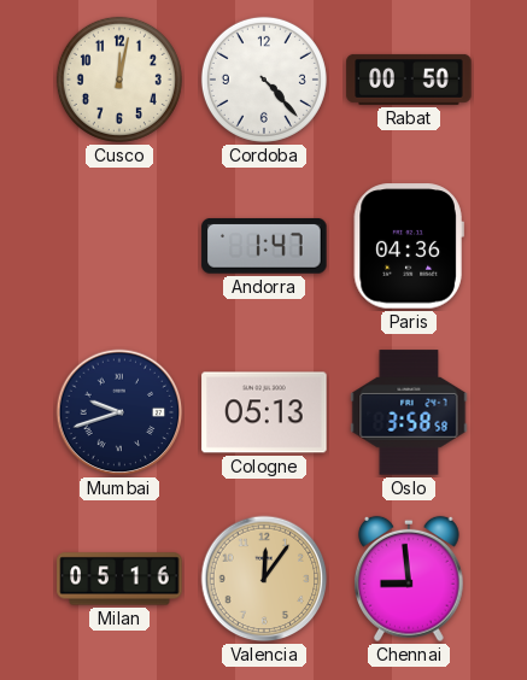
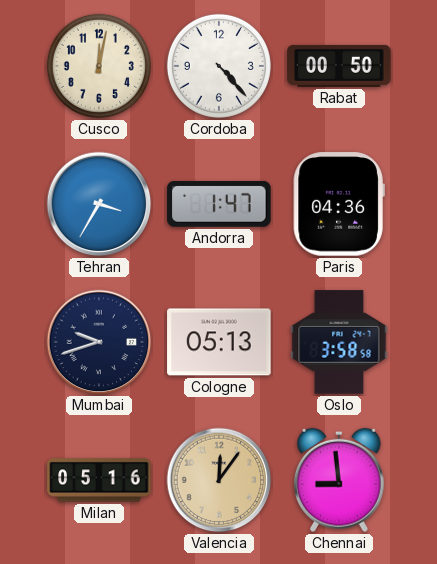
Tehran: none -> 3:35 (99, 204)
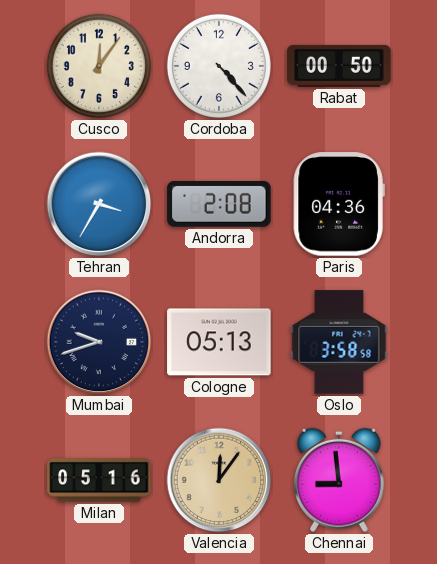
Cusco: 12:02 -> 12:06 (99, 66)
Andorra: 1:47 -> 2:08 (219, 204)
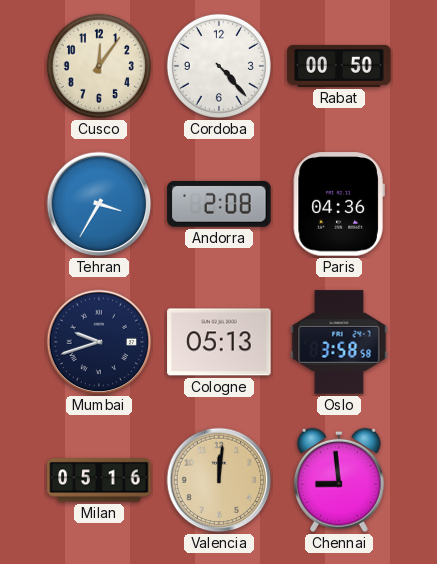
Valencia: 12:06 -> 12:01 (219, 480)
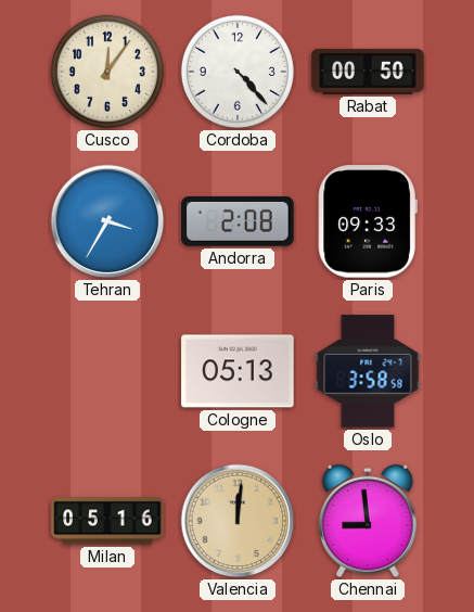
Paris: 04:36 -> 09:33 (368, 221)
Mumbai: 9:42 -> none (99, 342)
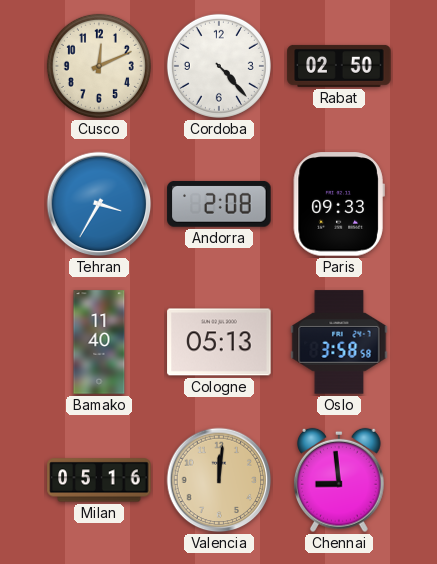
Cusco: 12:06 -> 12:11 (99, 66)
Rabat: 00:50 -> 02:50 (339, 66)
Bamako: none -> 11:40 (99, 342)
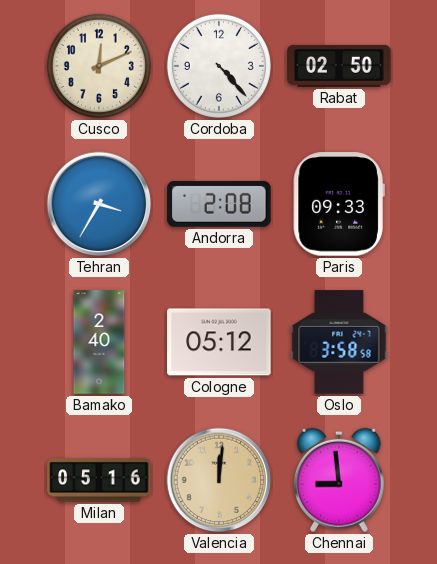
Bamako: 11:40 -> 2:40 (99, 342)
Cologne: 05:13 -> 05:12 (219, 342)
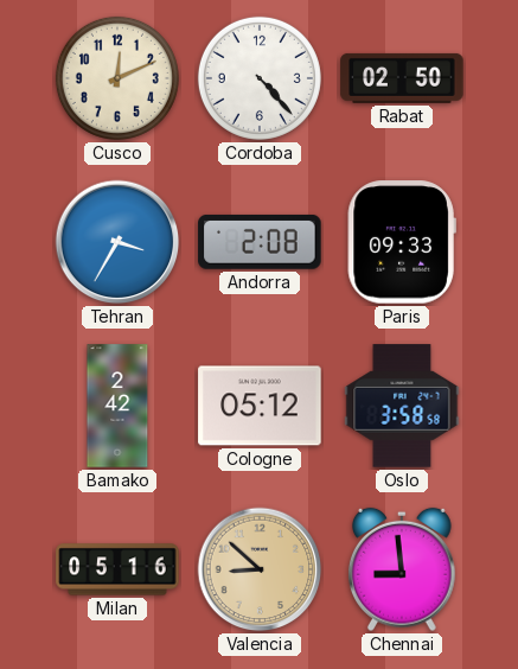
Bamako: 2:40 -> 2:42 (117, 406)
Valencia: 12:01 -> 8:52 (260, 569)
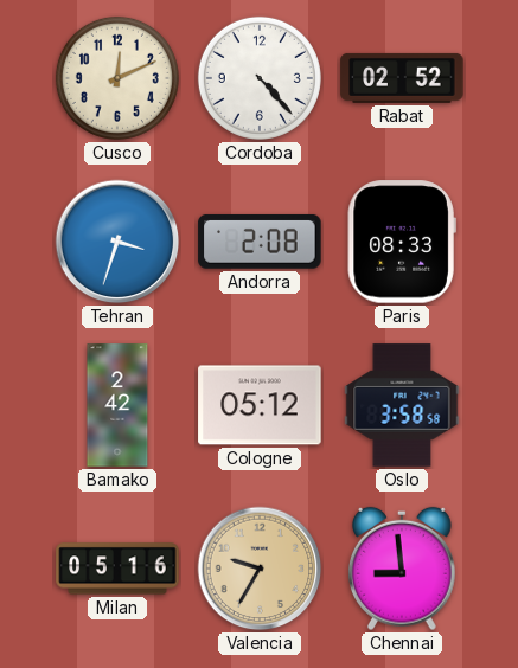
Rabat: 02:50 -> 02:52 (402, 78)
Tehran: 3:35 -> 3:33 (117, 242)
Paris: 09:33 -> 08:33 (402, 242)
Valencia: 8:52 -> 9:35 (260, 569)
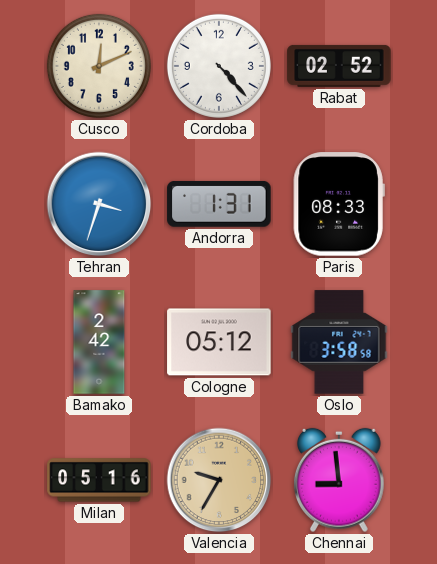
Andorra: 2:08 -> 1:31 (219, 204)
